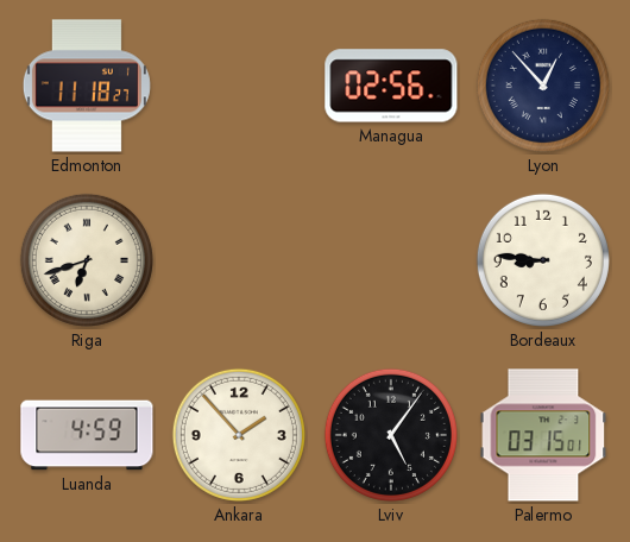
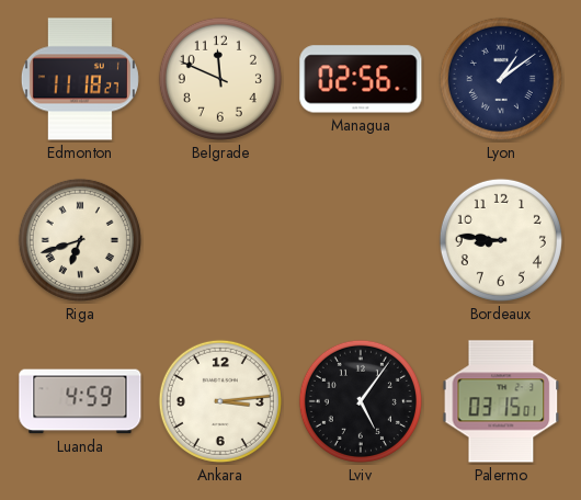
Belgrade: none -> 11:49 (220, 79)
Lyon: 12:53 -> 1:09 (501, 79)
Ankara: 1:53 -> 3:14 (220, 401)
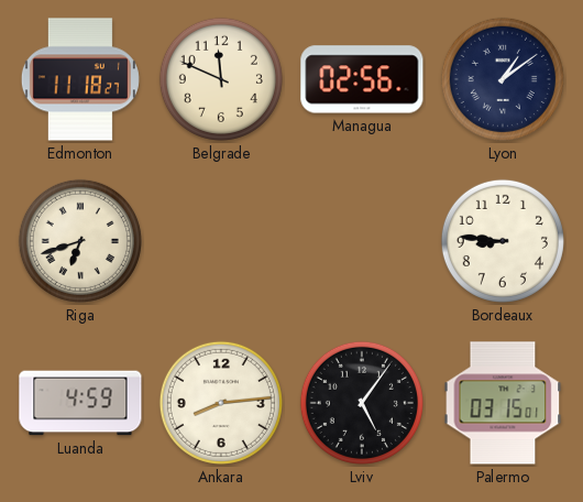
Ankara: 3:14 -> 8:14 (221, 403)
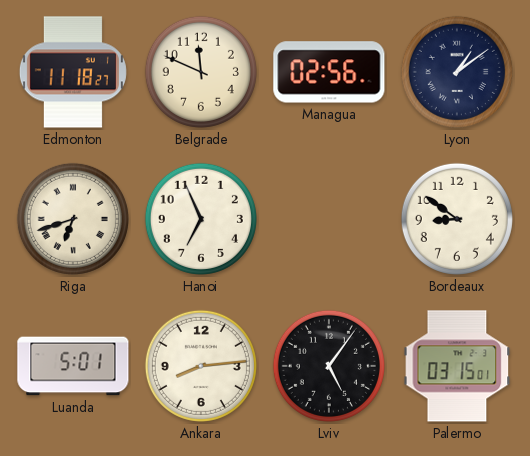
Hanoi: none -> 6:56 (201, 219)
Bordeaux: 8:46 -> 8:51 (457, 219)
Luanda: 4:59 -> 5:01 (73, 366)
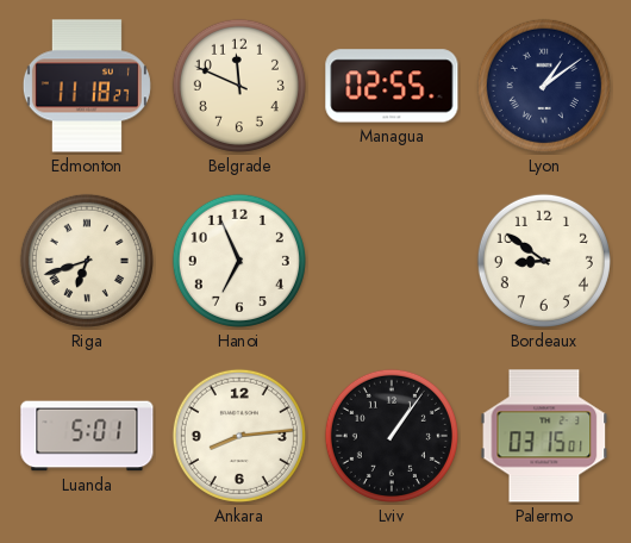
Managua: 02:56 -> 02:55 (392, 86)
Lviv: 5:06 -> 1:06 (392, 436)
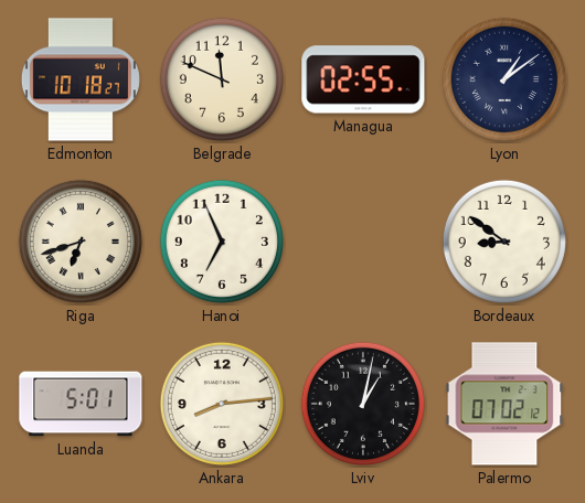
Edmonton: 11:18 -> 10:18 (81, 79)
Lviv: 1:06 -> 1:02 (363, 404)
Palermo: 03:15 -> 07:02 (504, 404)
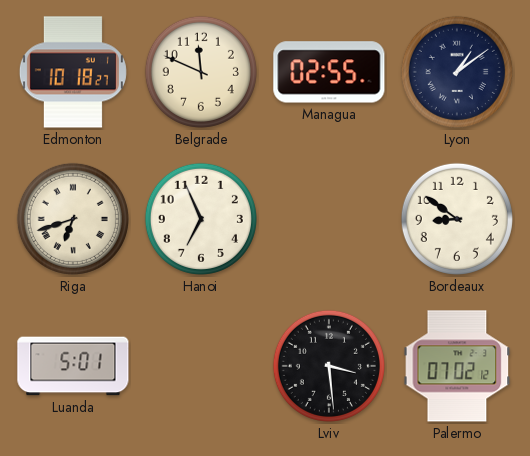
Ankara: 8:14 -> none (222, 404)
Lviv: 1:02 -> 3:29 (329, 366)
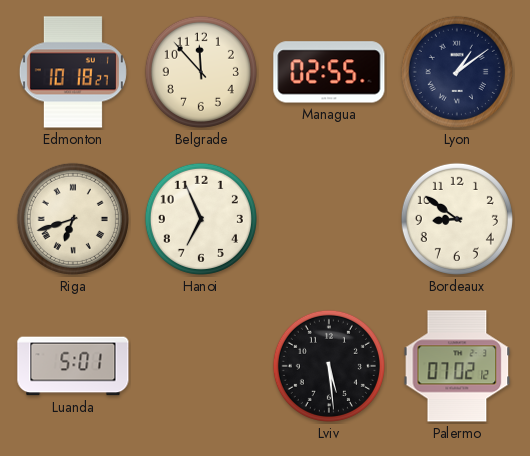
Belgrade: 11:49 -> 11:53 (201, 72)
Lviv: 3:29 -> 5:29 (329, 366)
